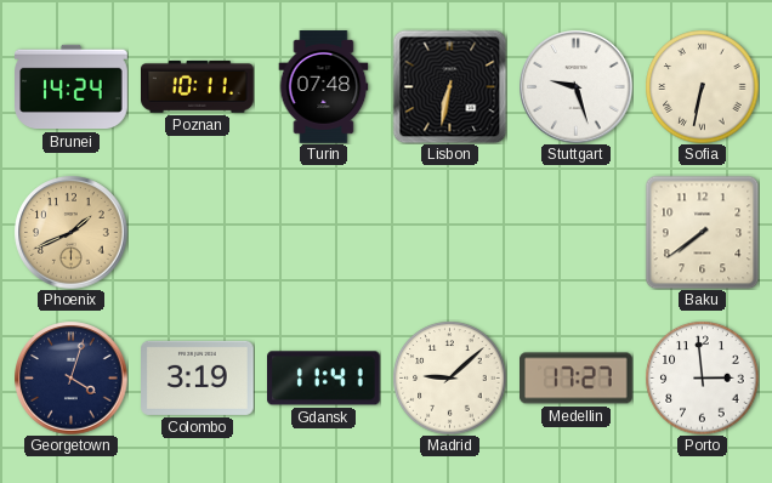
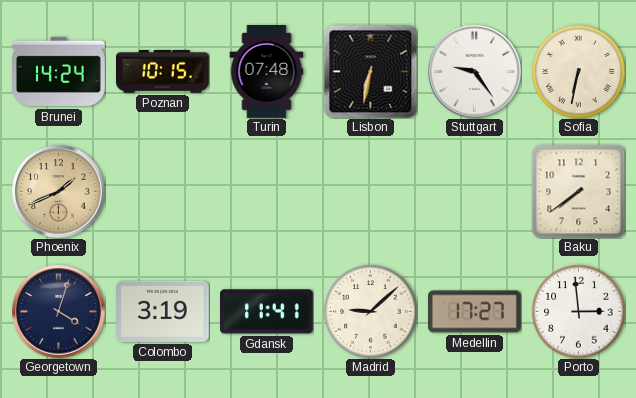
Poznan: 10:11 -> 10:15 (163, 71)
Stuttgart: 9:27 -> 9:24 (474, 71)
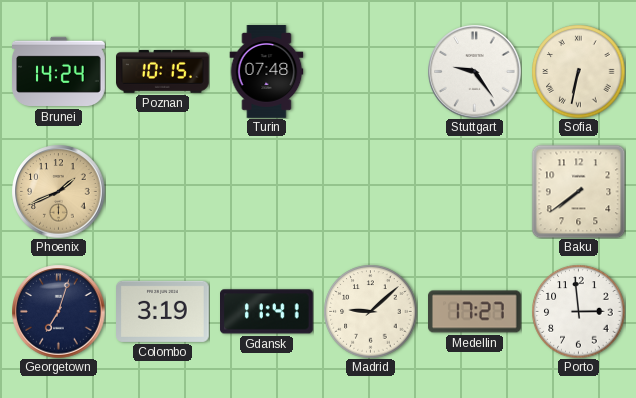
Lisbon: 6:32 -> none (370, 71)
Georgetown: 4:03 -> 7:03 (58, 311)
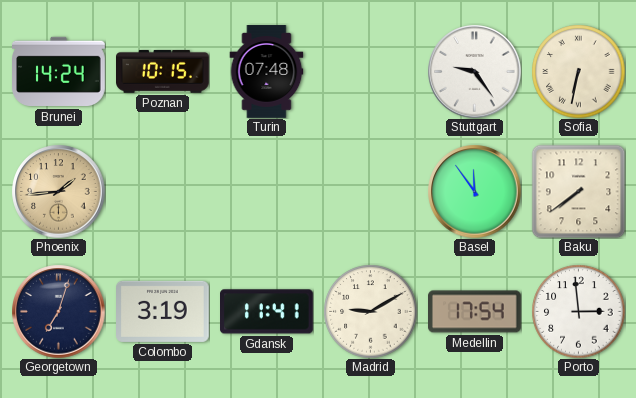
Phoenix: 1:41 -> 1:44 (58, 191)
Basel: none -> 11:54 (474, 191)
Madrid: 9:08 -> 9:10 (370, 311)
Medellin: 17:27 -> 17:54 (475, 312)
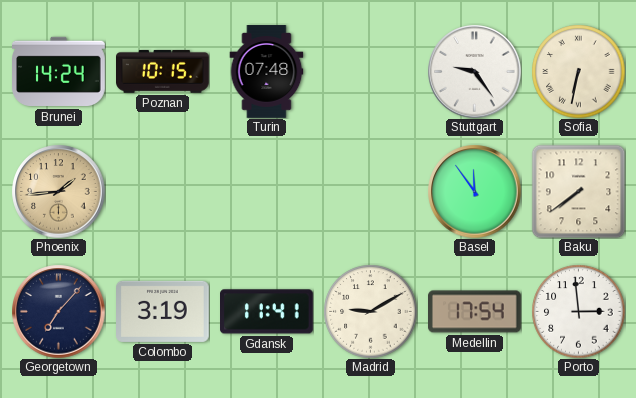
Georgetown: 7:03 -> 7:07 (58, 311)
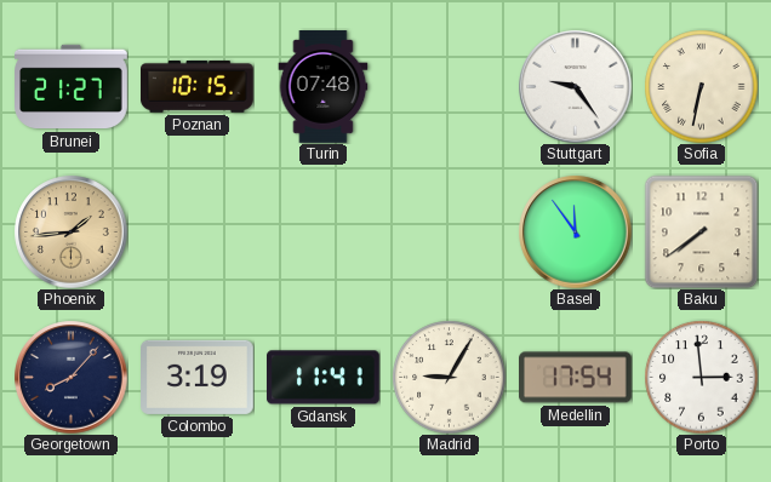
Brunei: 14:24 -> 21:27 (72, 87)
Georgetown: 7:07 -> 8:07 (70, 377)
Madrid: 9:10 -> 9:05 (449, 377)
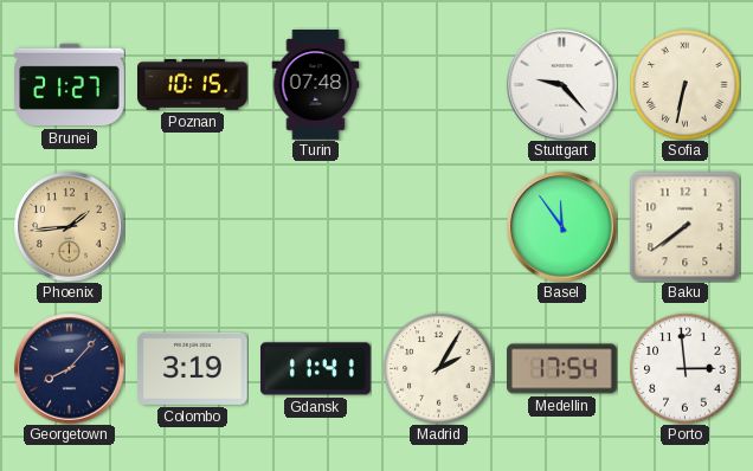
Stuttgart: 9:24 -> 9:23 (561, 84)
Madrid: 9:05 -> 2:05 (438, 368)
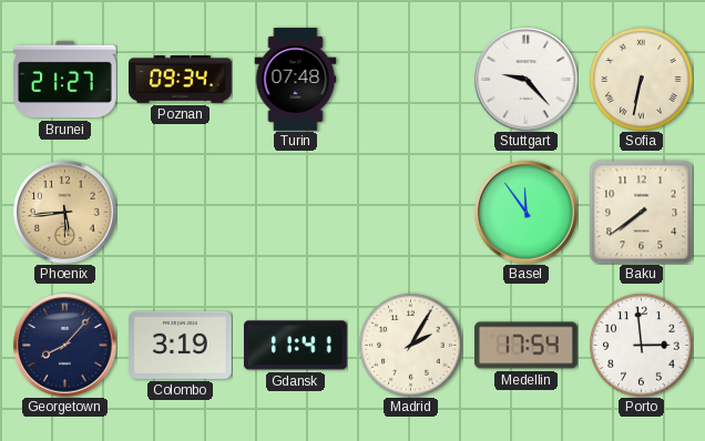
Poznan: 10:15 -> 09:34 (181, 79)
Phoenix: 1:44 -> 5:44 (64, 212)
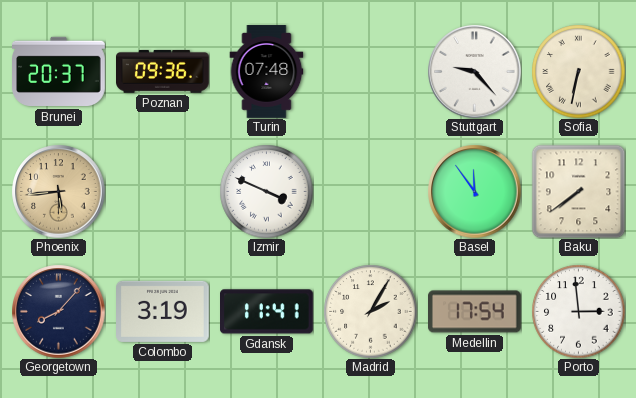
Brunei: 21:27 -> 20:37 (59, 72)
Poznan: 09:34 -> 09:36 (163, 71)
Izmir: none -> 3:49 (266, 191)
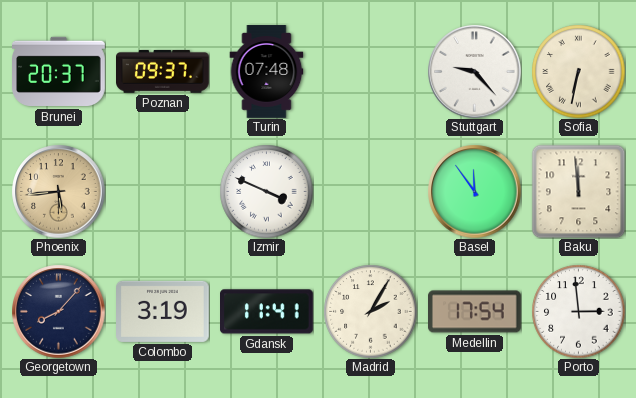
Poznan: 09:36 -> 09:37 (163, 71)
Baku: 7:39 -> 11:59 (578, 191)
